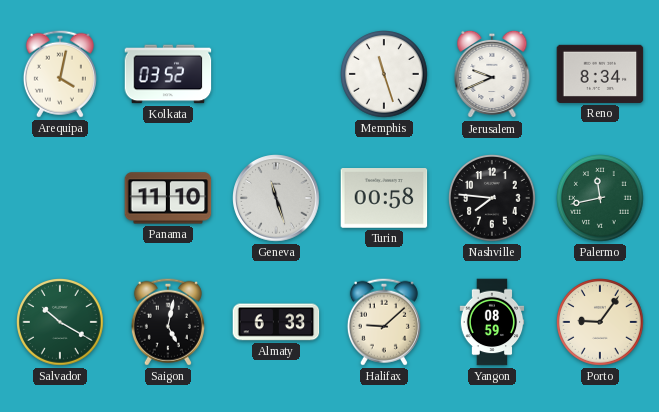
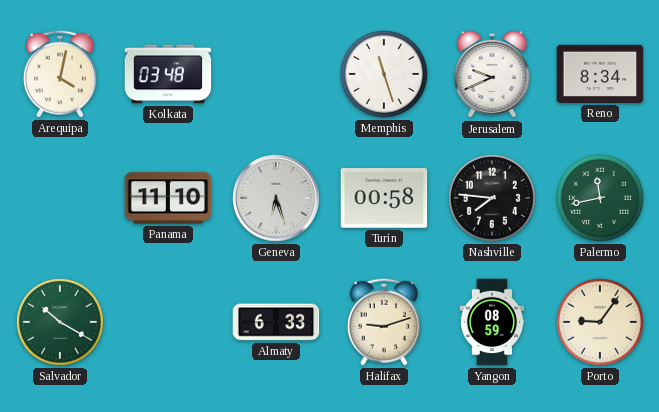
Kolkata: 03:52 -> 03:48 (168, 74)
Geneva: 11:27 -> 6:27 (276, 198)
Saigon: 5:02 -> none (168, 322)
Halifax: 9:08 -> 9:12 (384, 322)
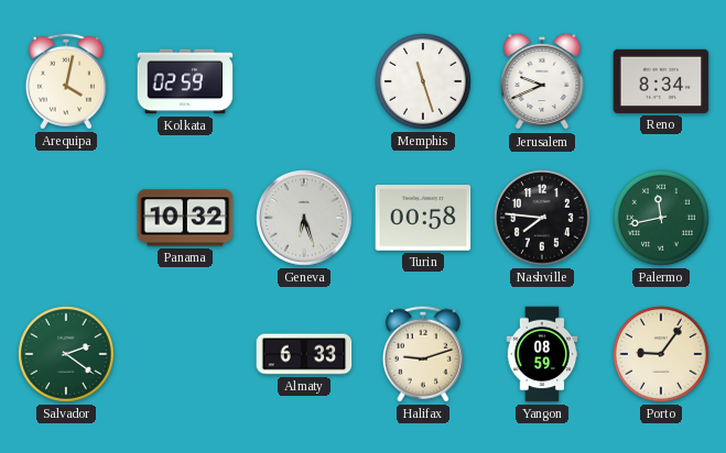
Kolkata: 03:48 -> 02:59 (185, 81)
Panama: 11:10 -> 10:32 (185, 218)
Salvador: 10:20 -> 2:21 (67, 355)
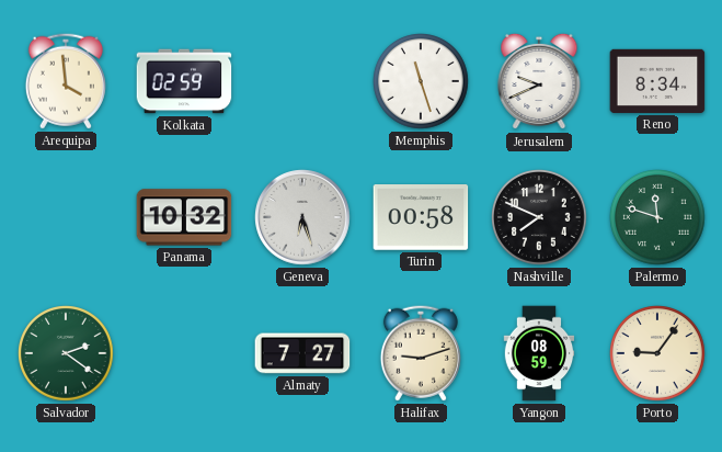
Arequipa: 4:02 -> 3:59 (66, 81)
Nashville: 7:46 -> 7:49 (540, 218)
Palermo: 11:43 -> 11:48 (658, 218)
Almaty: 6:33 -> 7:27 (302, 353)
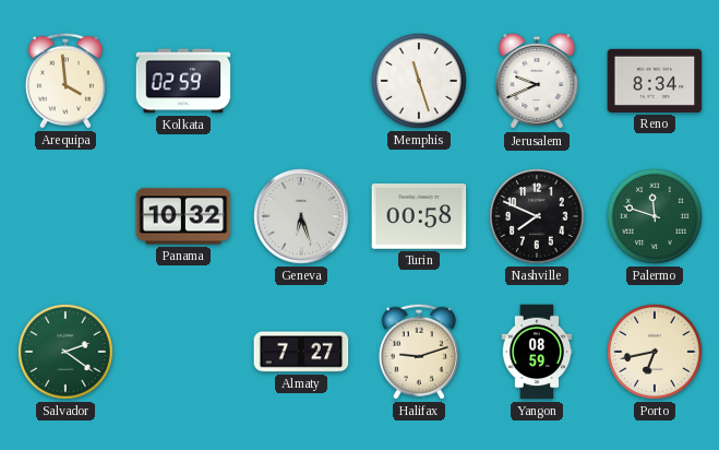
Porto: 9:06 -> 6:43 (656, 353)
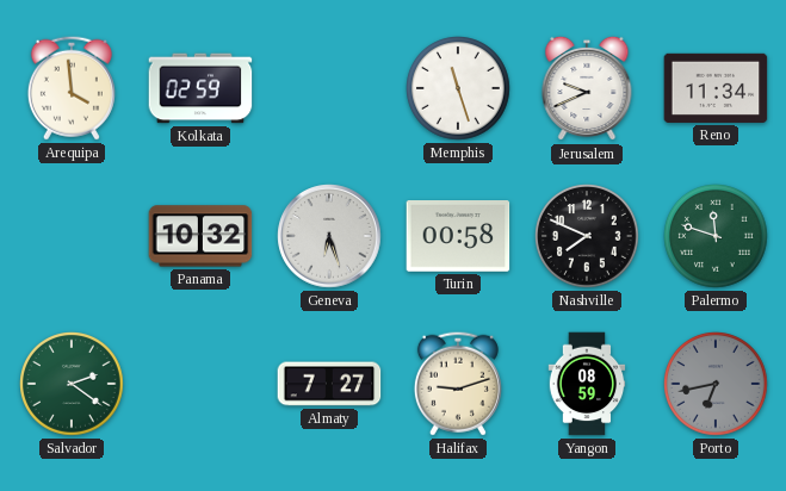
Reno: 8:34 -> 11:34 (716, 88)
Porto dial: cream -> grey (717, 385)
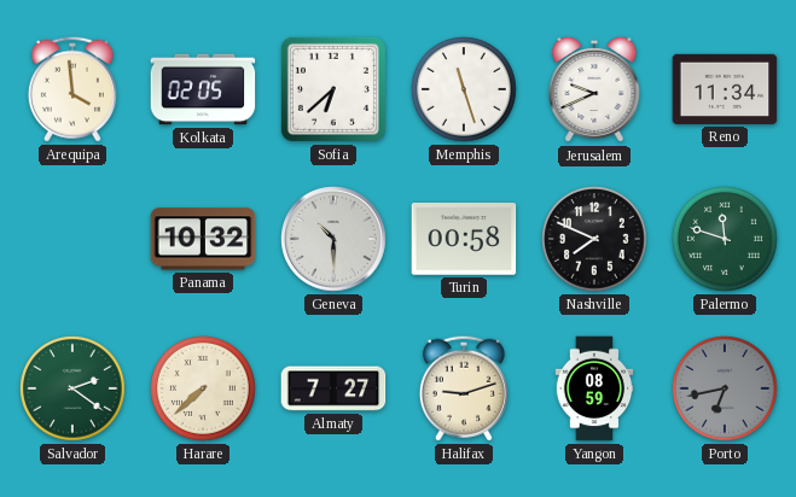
Kolkata: 02:59 -> 02:05 (203, 89)
Sofia: none -> 6:38 (333, 89)
Geneva: 6:27 -> 10:30 (333, 239)
Harare: none -> 7:38 (204, 390)
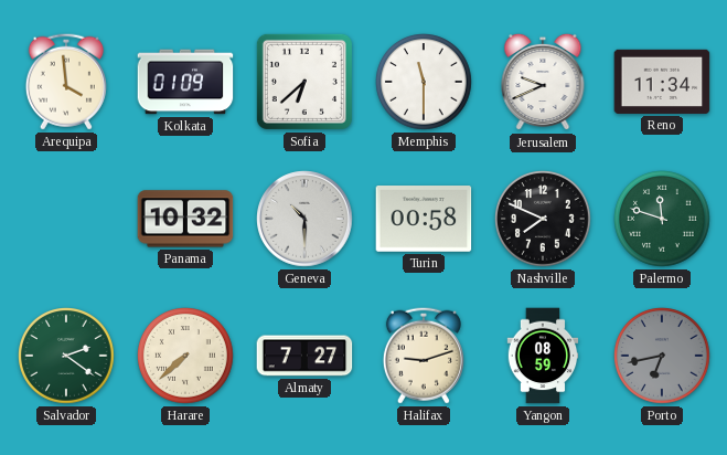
Kolkata: 02:05 -> 01:09 (185, 82)
Memphis: 11:27 -> 11:30 (425, 83)
